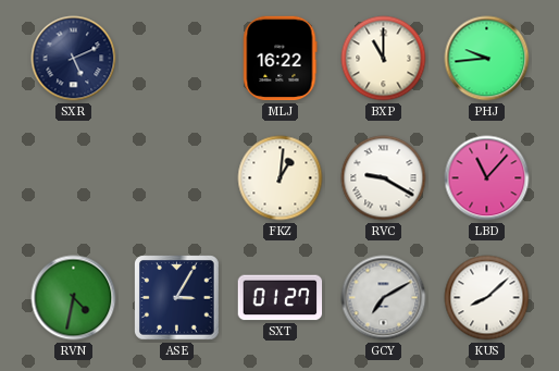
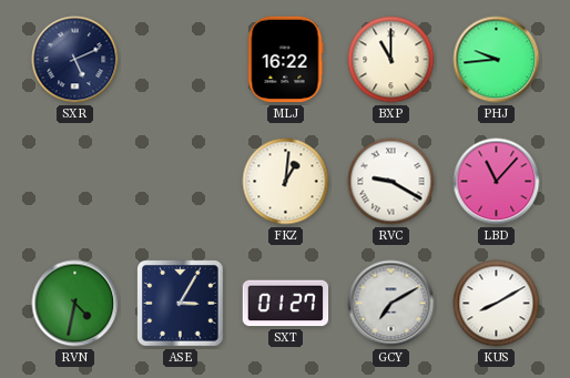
KUS: 8:08 -> 8:10 (497, 304)
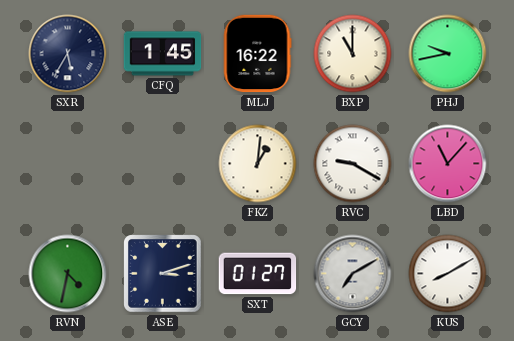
SXR: 5:11 -> 5:35 (68, 54)
CFQ: none -> 1:45 (163, 54)
PHJ: 9:44 -> 9:43 (448, 54)
ASE: 3:05 -> 3:12 (163, 274)
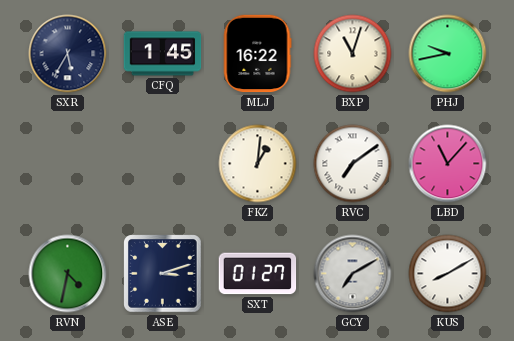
BXP: 11:00 -> 11:03 (353, 54)
RVC: 9:20 -> 7:09 (353, 164)
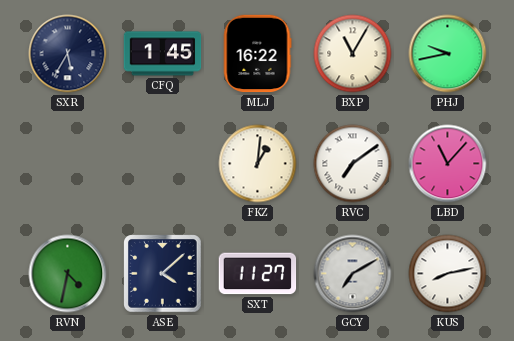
BXP: 11:03 -> 11:05 (353, 54)
ASE: 3:12 -> 4:08 (163, 274)
SXT: 01:27 -> 11:27 (258, 274)
KUS: 8:10 -> 8:13 (448, 274)
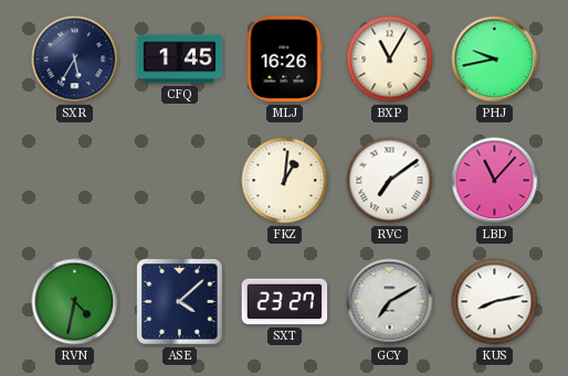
MLJ: 16:22 -> 16:26 (284, 60)
SXT: 11:27 -> 23:27 (285, 302)
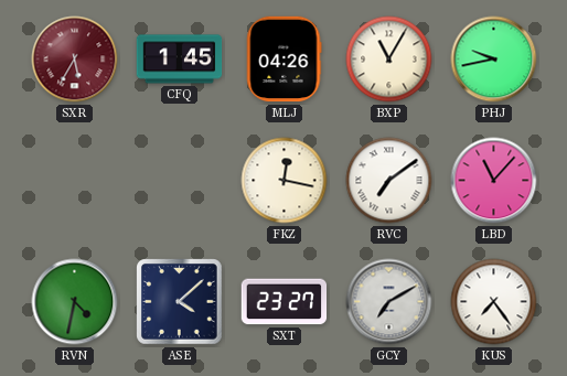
SXR dial: navy -> burgundy (75, 60)
MLJ: 16:26 -> 04:26 (283, 60)
FKZ: 1:01 -> 12:17 (285, 181)
KUS: 8:13 -> 7:24 (494, 302)
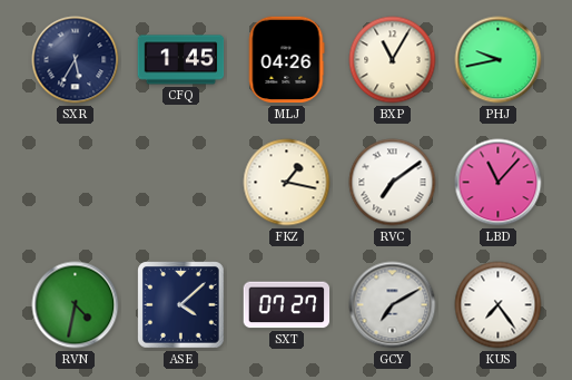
SXR dial: burgundy -> navy (76, 60)
FKZ: 12:17 -> 1:17 (287, 183)
SXT: 23:27 -> 07:27 (287, 305)
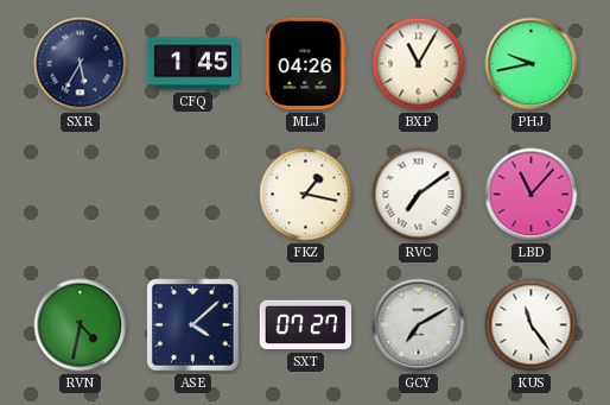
KUS: 7:24 -> 11:24 (532, 325)
